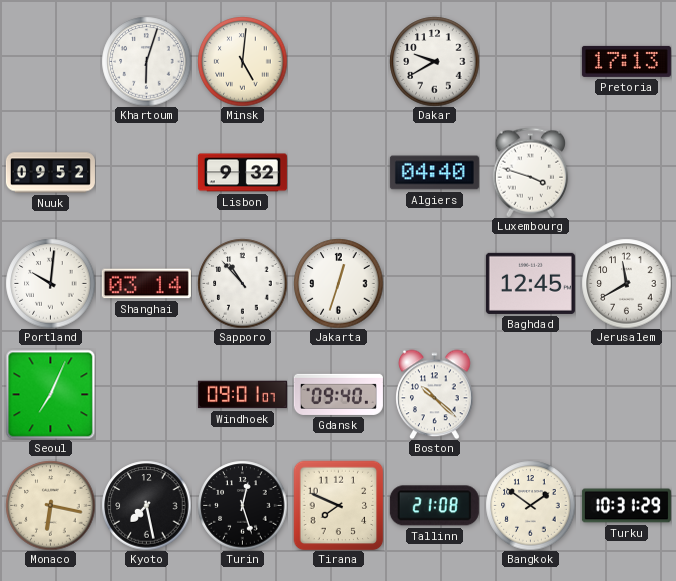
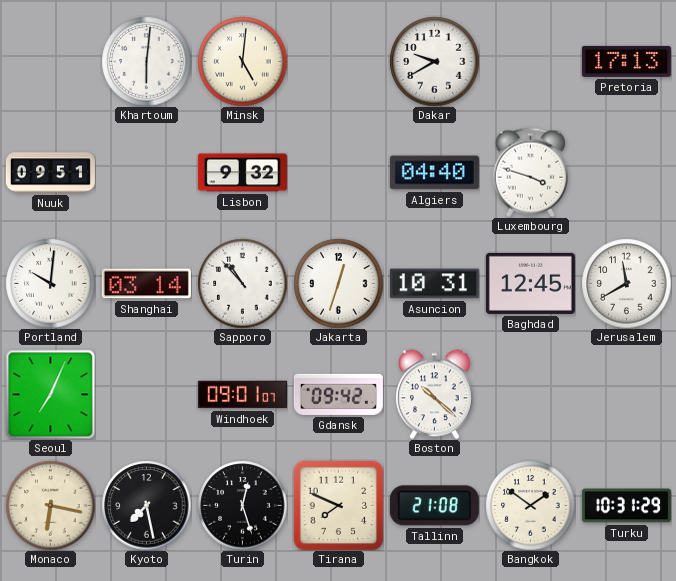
Khartoum: 6:03 -> 6:01 (146, 61)
Nuuk: 09:52 -> 09:51 (50, 173)
Asuncion: none -> 10:31 (434, 284)
Gdansk: 09:40 -> 09:42 (338, 394)
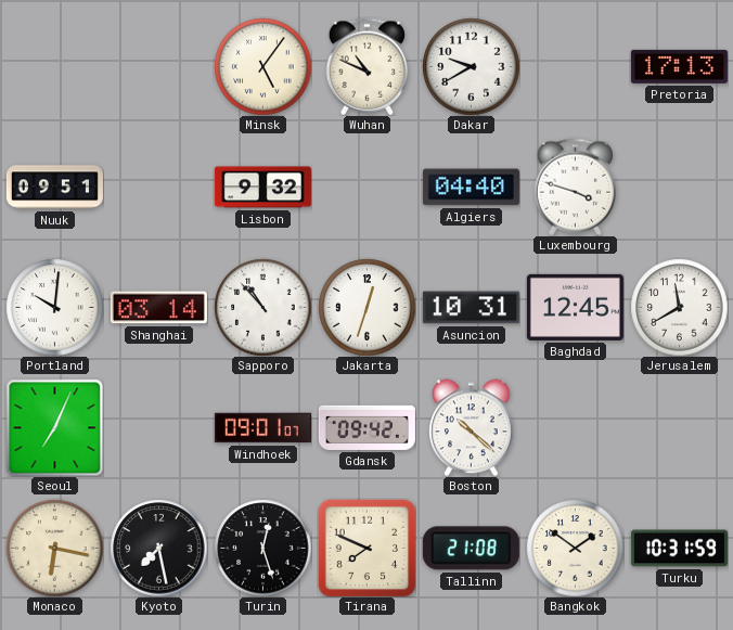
Khartoum: 6:01 -> none (146, 61)
Minsk: 5:01 -> 5:06 (262, 66)
Wuhan: none -> 10:49 (368, 66)
Turku: 10:31:29 -> 10:31:59 (679, 549)
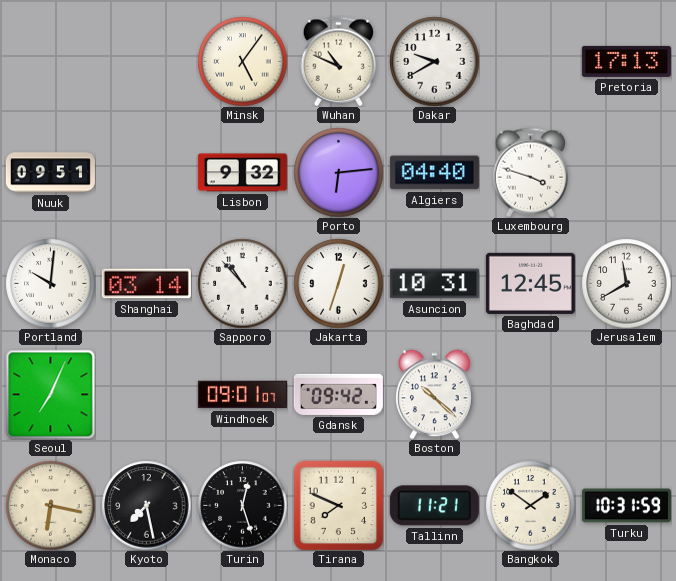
Porto: none -> 6:14 (338, 172)
Tallinn: 21:08 -> 11:21 (434, 506)
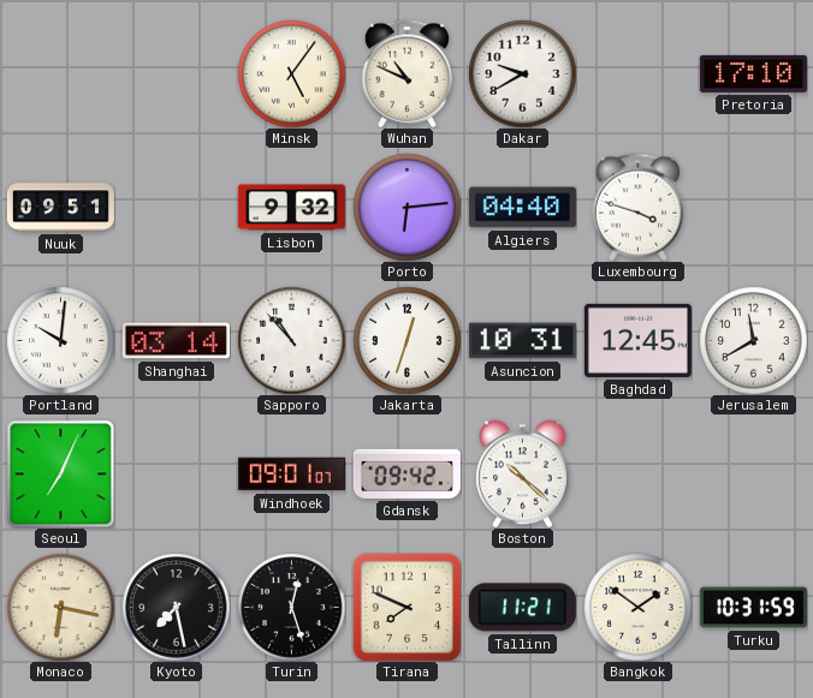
Pretoria: 17:13 -> 17:10 (753, 73)
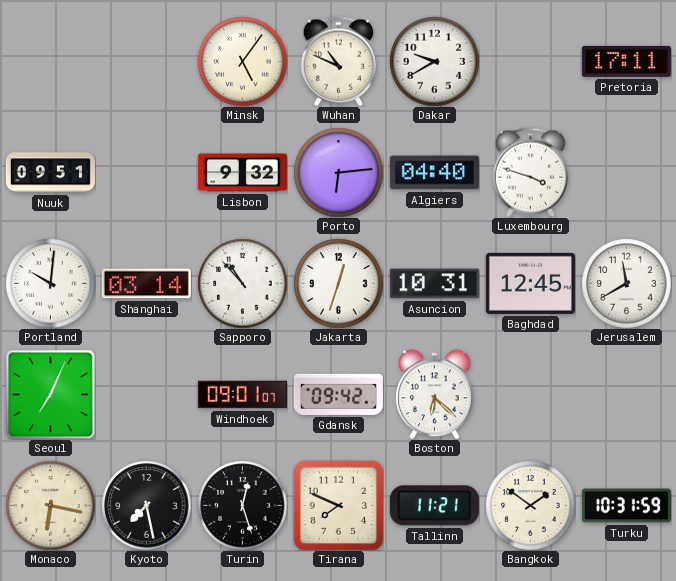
Pretoria: 17:10 -> 17:11 (626, 61)
Boston: 10:22 -> 6:22 (435, 394)
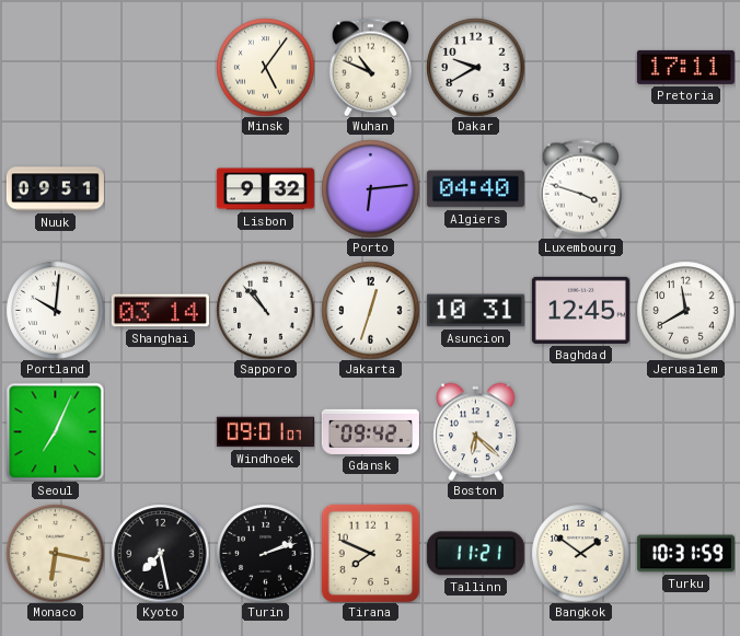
Turin: 12:27 -> 2:12 (265, 553)
